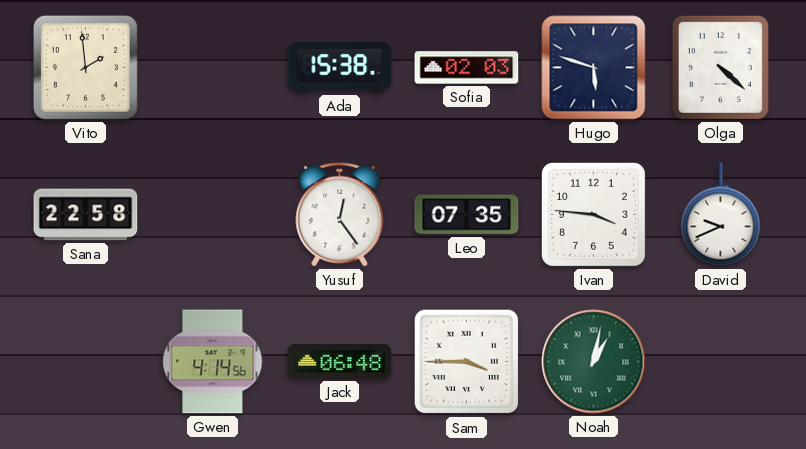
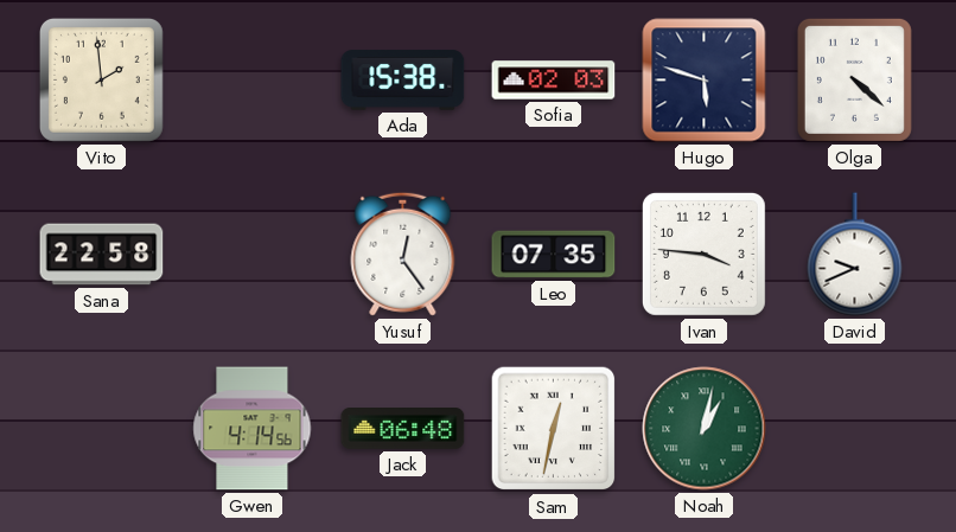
Sam: 3:45 -> 12:32 (554, 429)
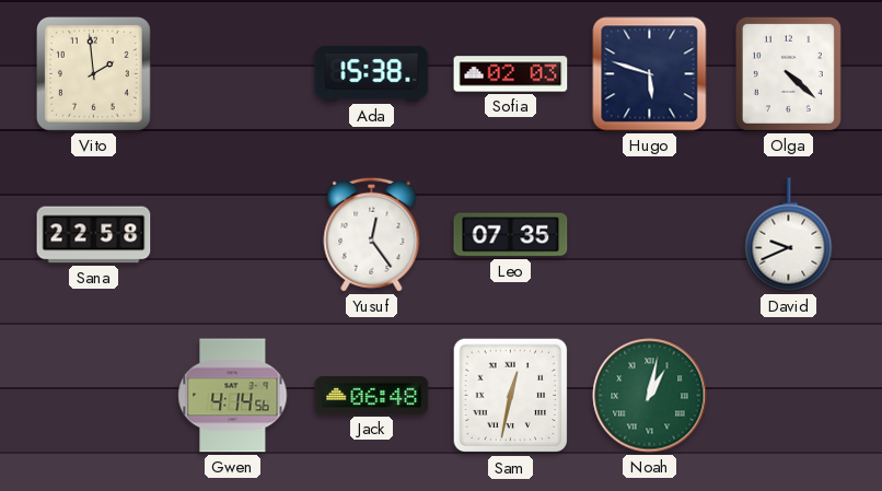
Ivan: 3:46 -> none (703, 254)
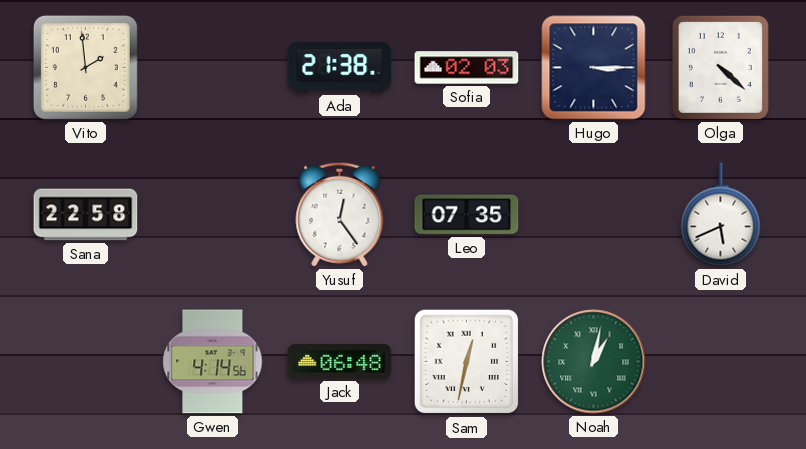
Ada: 15:38 -> 21:38 (340, 68)
Hugo: 5:48 -> 3:15 (594, 68)
David: 9:41 -> 5:41 (721, 215)
